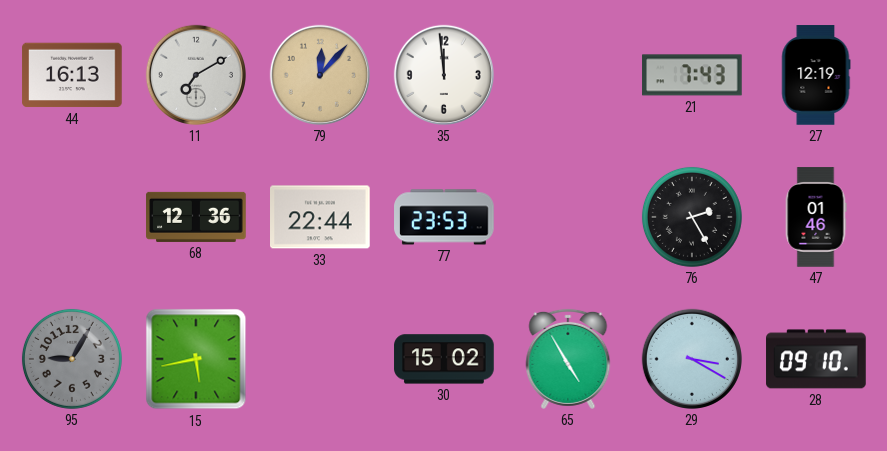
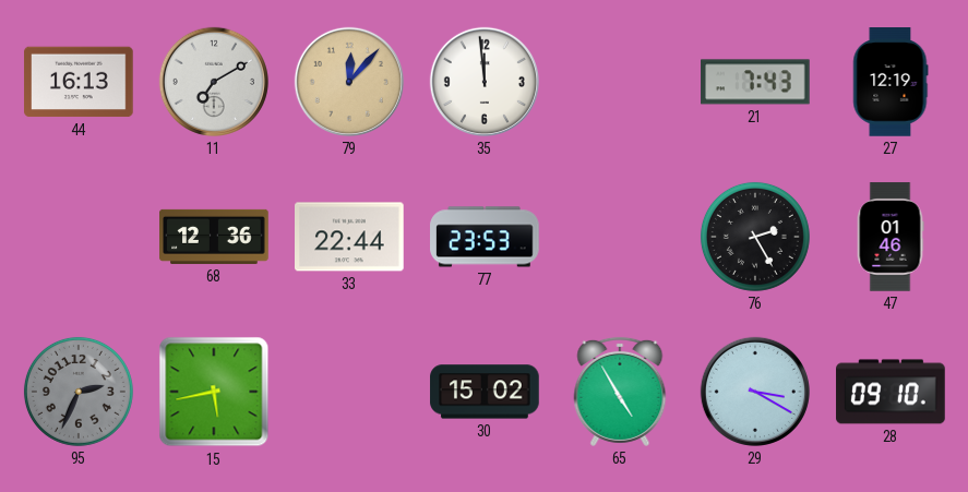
95: 9:05 -> 2:34 (79, 392)
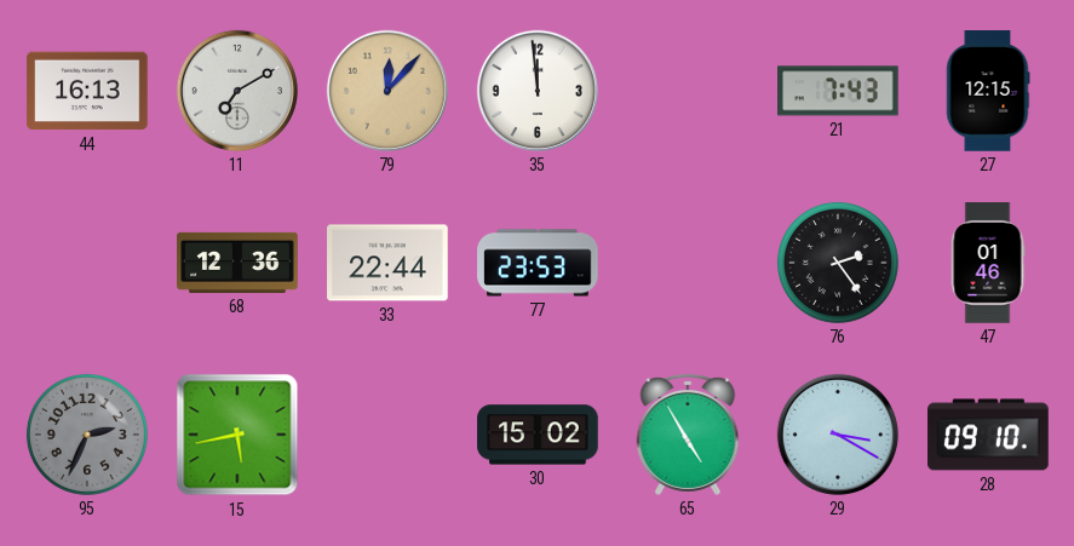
27: 12:19 -> 12:15 (988, 91)
76: 2:25 -> 2:24 (838, 263)
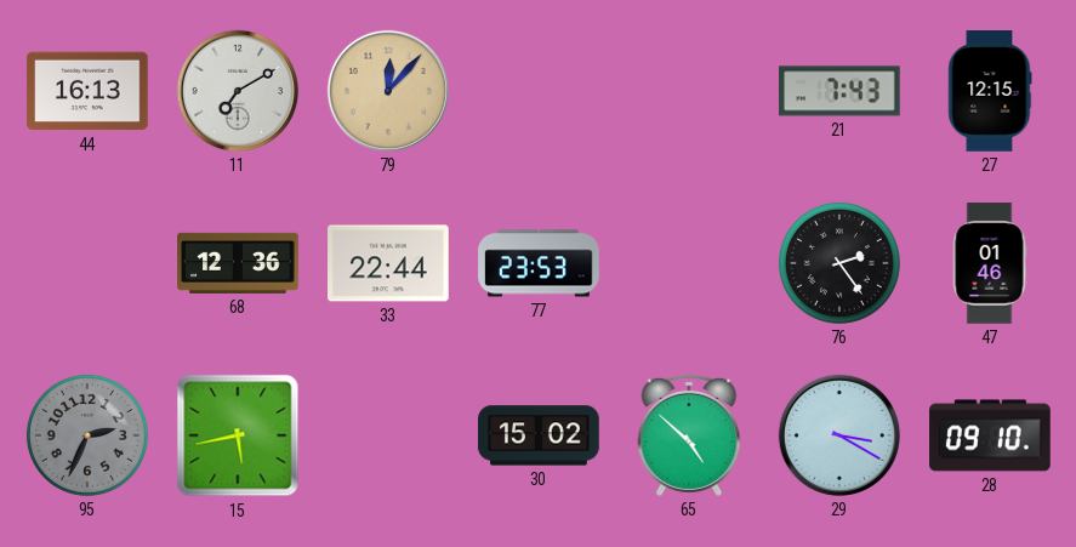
35: 11:59 -> none (538, 91)
65: 4:55 -> 4:52 (689, 435)
